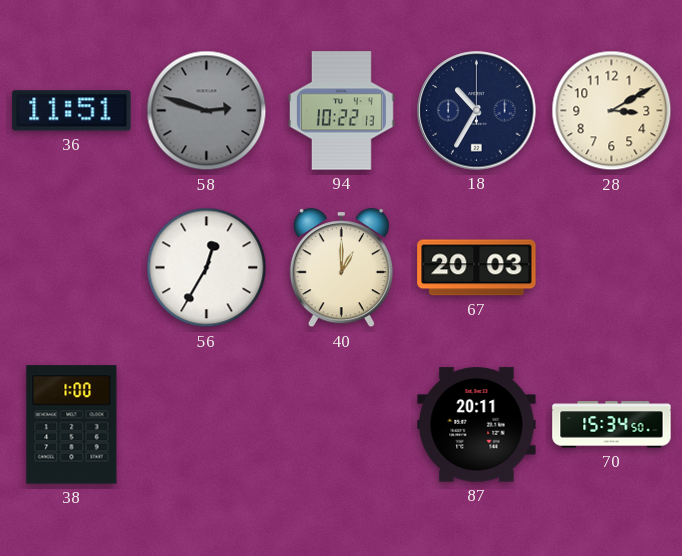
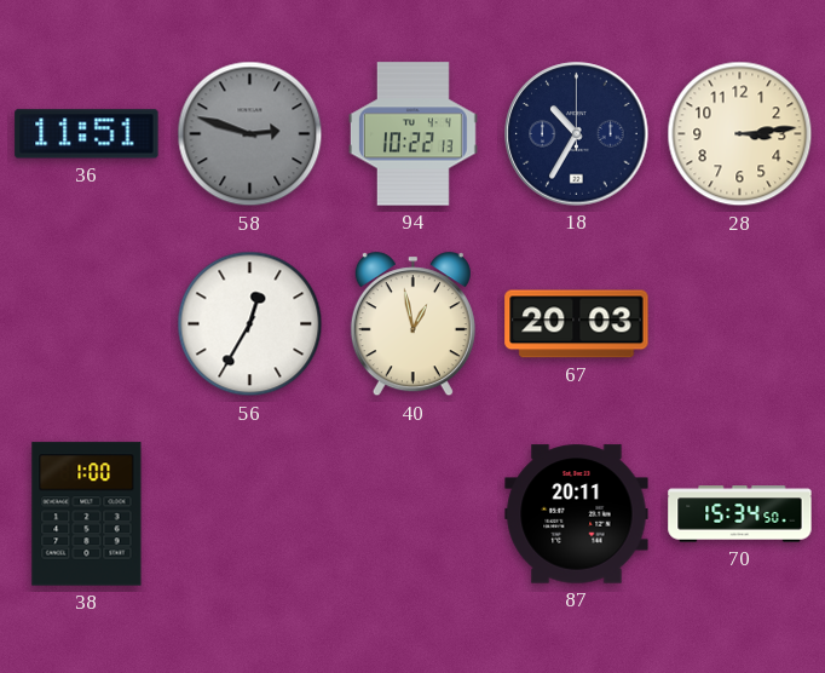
28: 3:10 -> 3:14 (740, 134)
40: 1:00 -> 12:58 (412, 324)
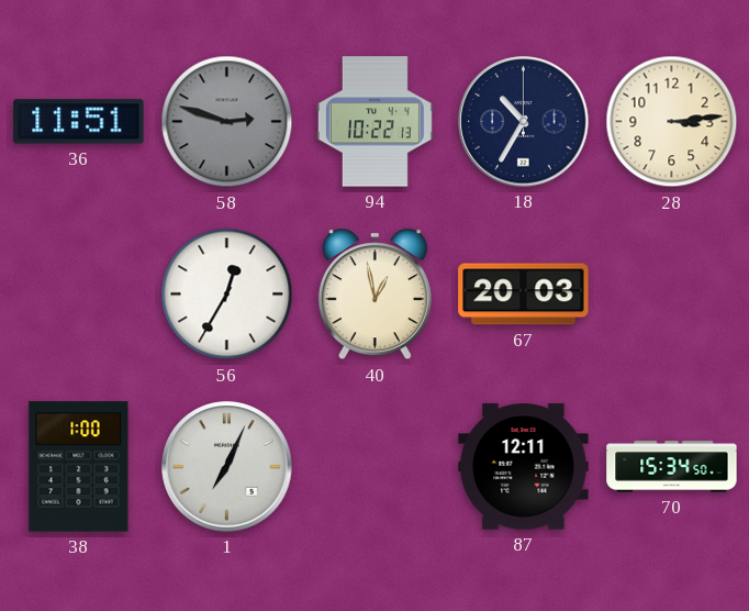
1: none -> 7:04 (227, 467)
87: 20:11 -> 12:11 (524, 467)
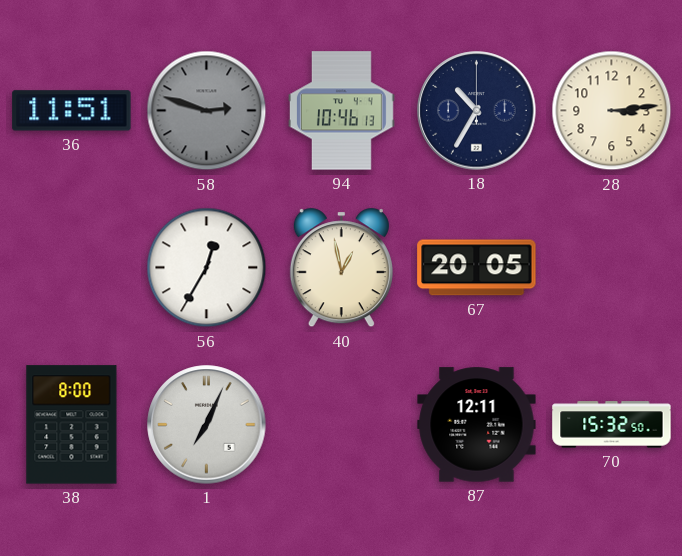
94: 10:22 -> 10:46 (341, 111)
67: 20:03 -> 20:05 (477, 268)
38: 1:00 -> 8:00 (72, 425)
70: 15:34 -> 15:32 (612, 425)
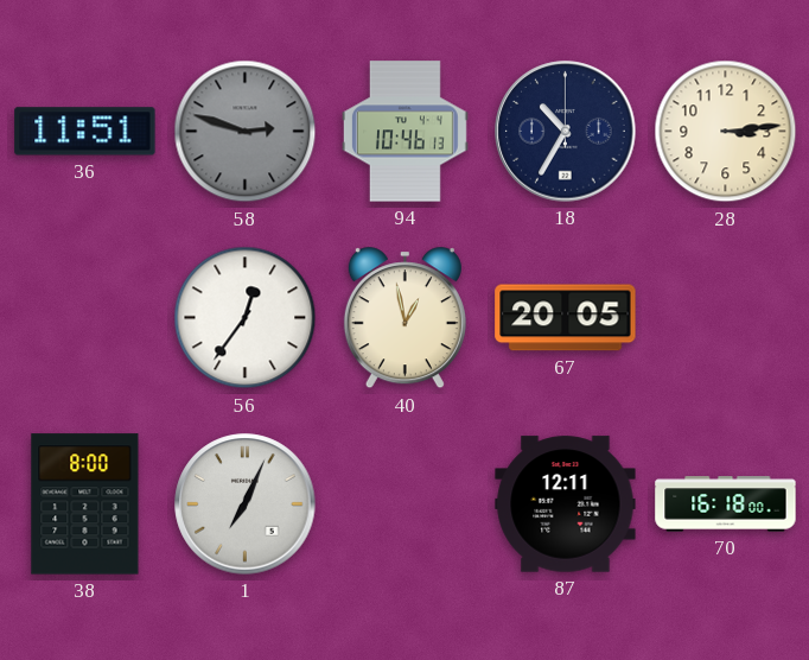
56: 12:35 -> 12:36 (246, 318)
70: 15:32 -> 16:18 (726, 504)
